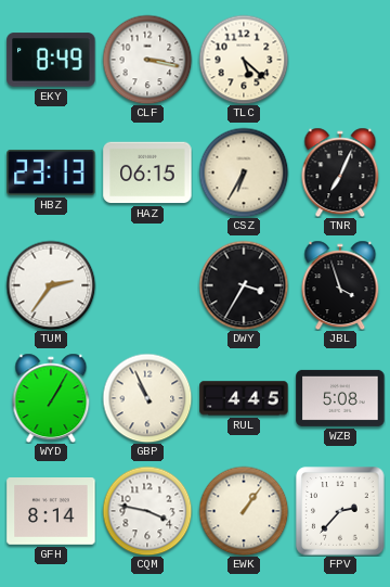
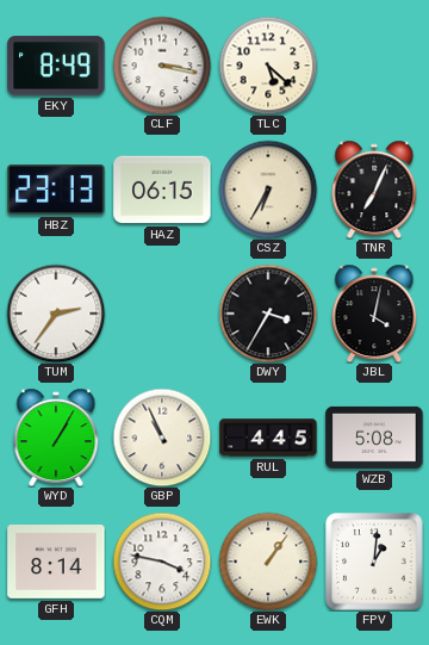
JBL: 3:57 -> 4:02 (374, 314)
FPV: 2:37 -> 1:01 (374, 562)
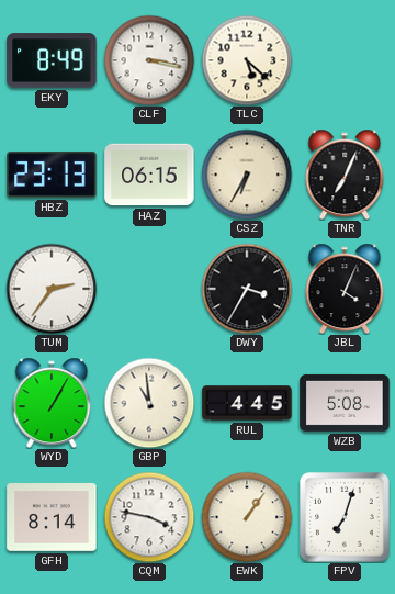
JBL: 4:02 -> 4:04 (345, 289)
GBP: 10:56 -> 10:59 (149, 403)
FPV: 1:01 -> 7:03 (345, 517)
